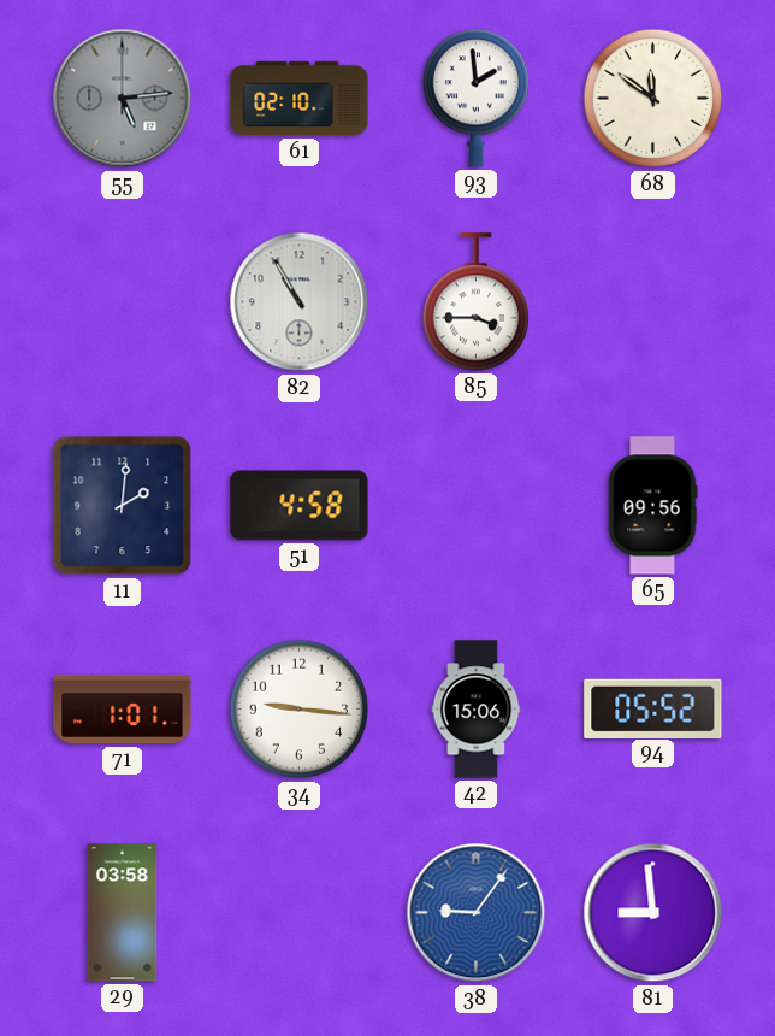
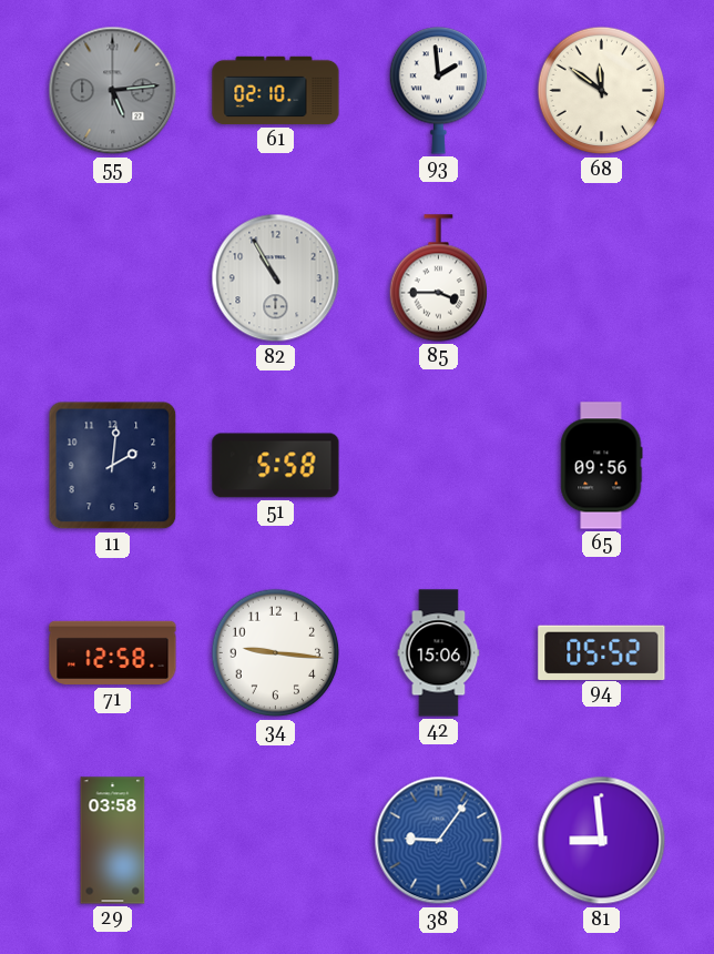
51: 4:58 -> 5:58 (276, 466)
71: 1:01 -> 12:58 (113, 653)
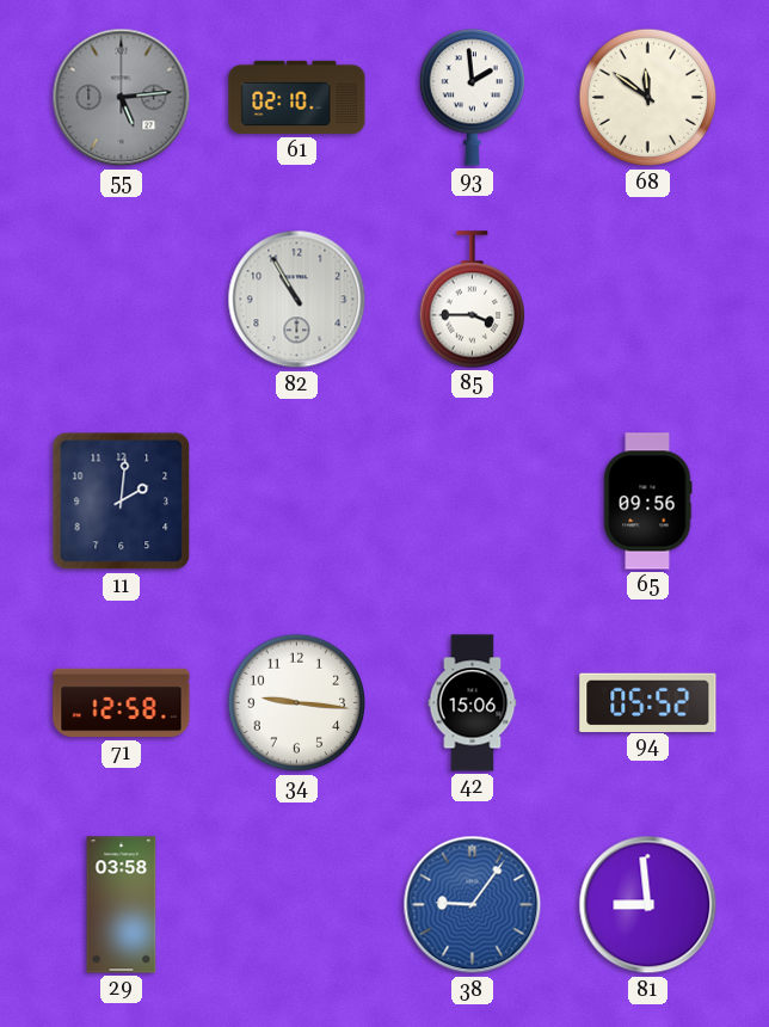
51: 5:58 -> none (276, 466)
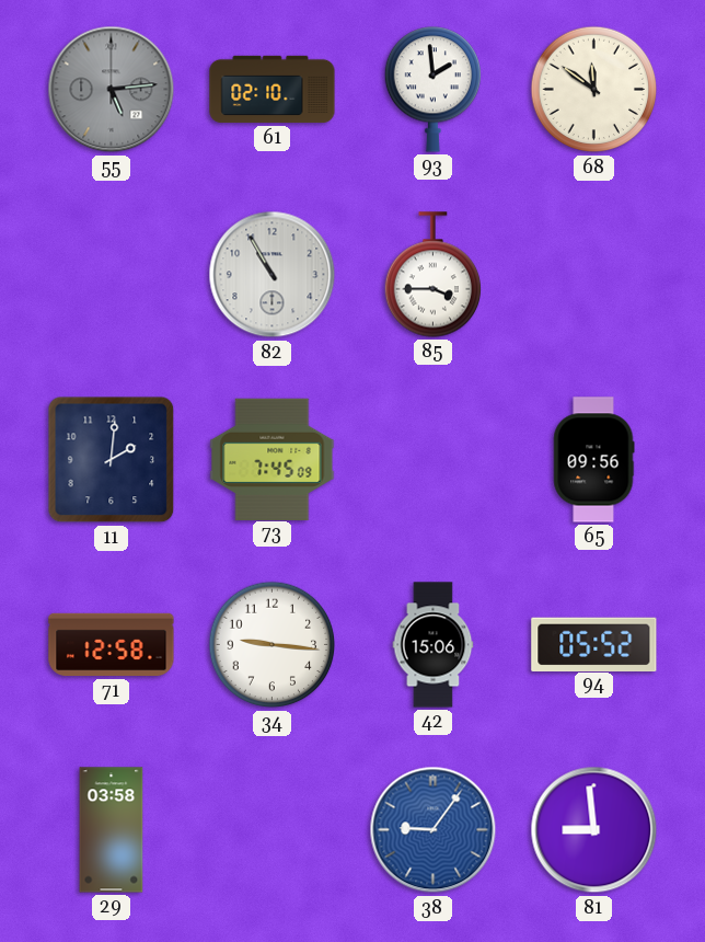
73: none -> 7:45 (273, 459)
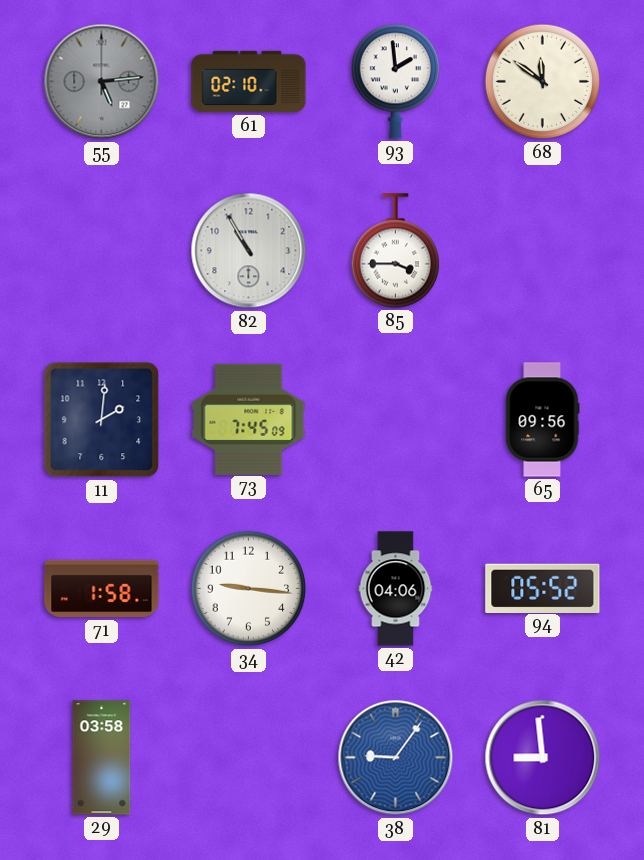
71: 12:58 -> 1:58 (102, 589)
42: 15:06 -> 04:06 (396, 589)
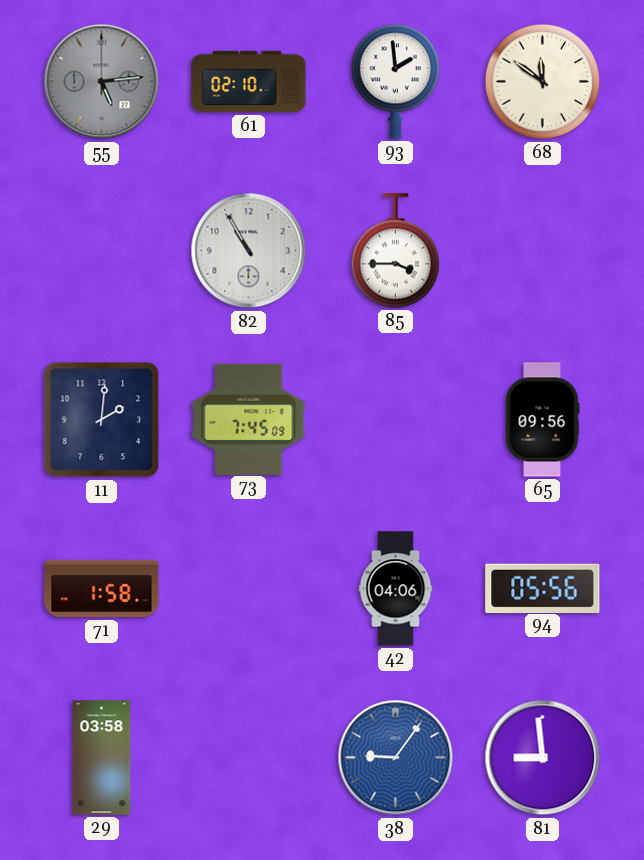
34: 9:16 -> none (249, 589)
94: 05:52 -> 05:56 (543, 588)
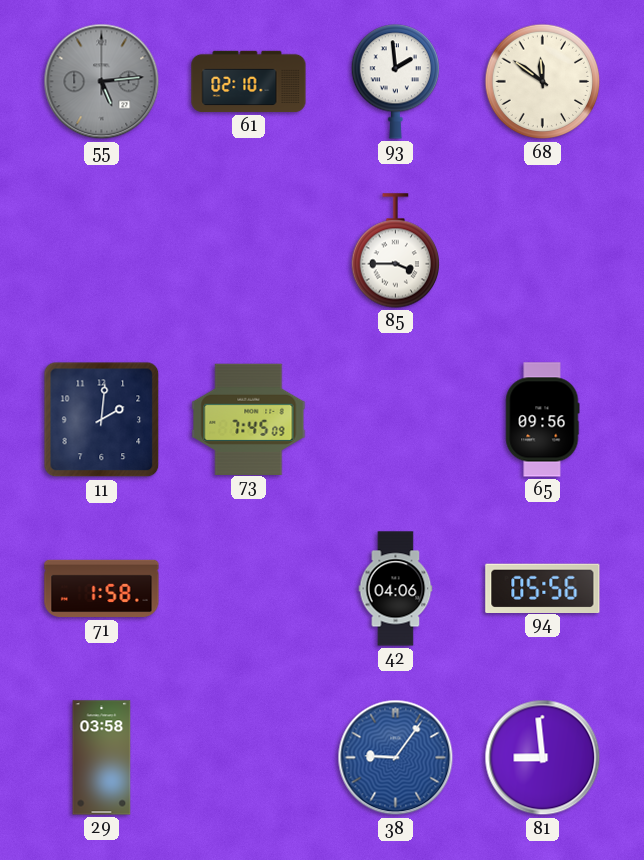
82: 10:55 -> none (249, 251)
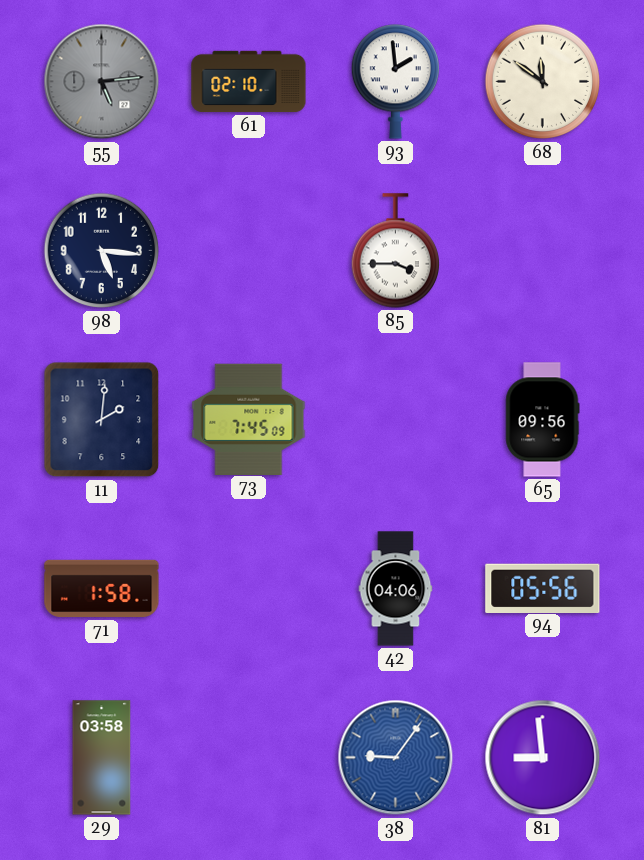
98: none -> 5:16 (102, 251)
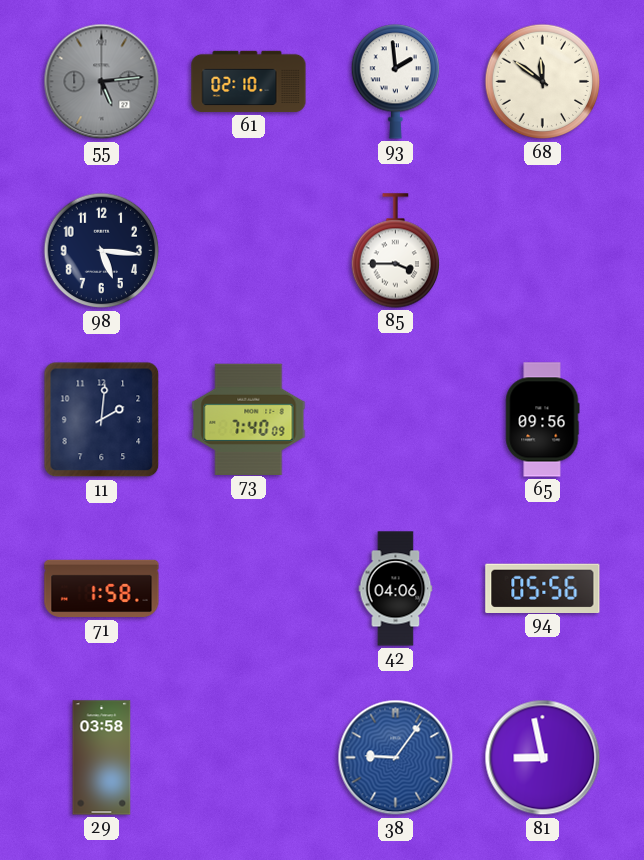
73: 7:45 -> 7:40 (249, 419)
81: 8:59 -> 8:58 (543, 758)
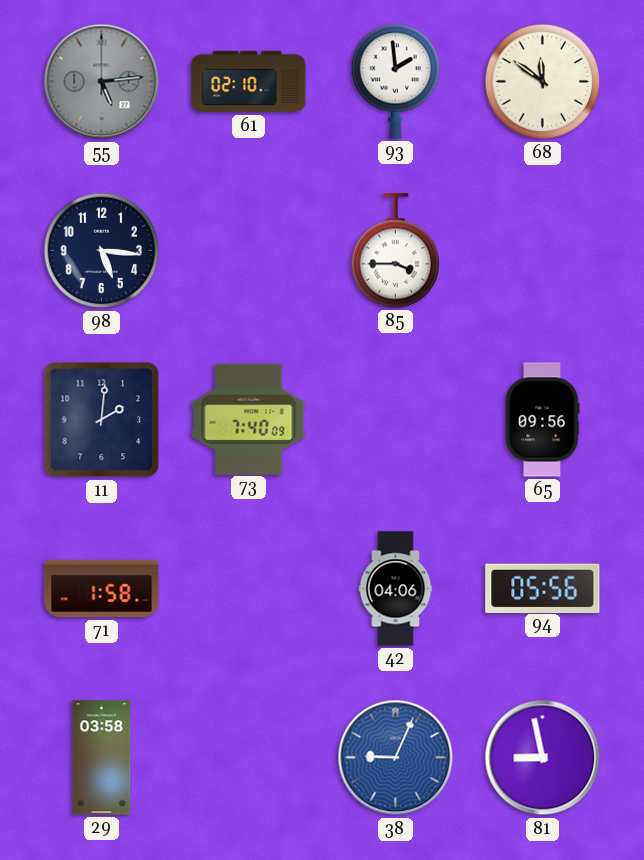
38: 9:06 -> 9:04 (396, 758)
